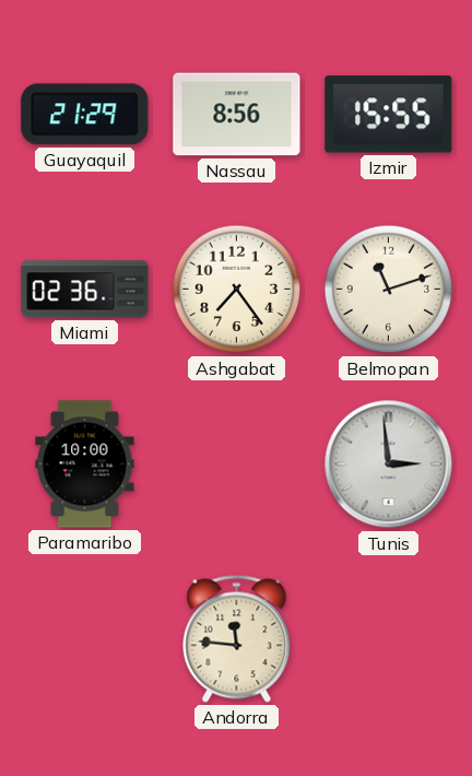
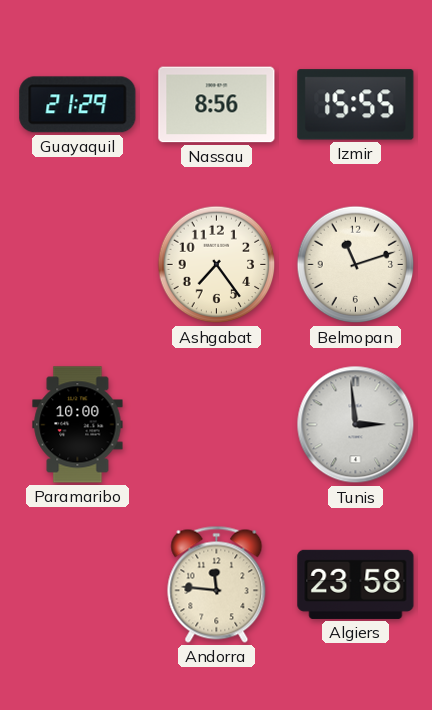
Miami: 02:36 -> none (85, 290)
Algiers: none -> 23:58 (356, 584)
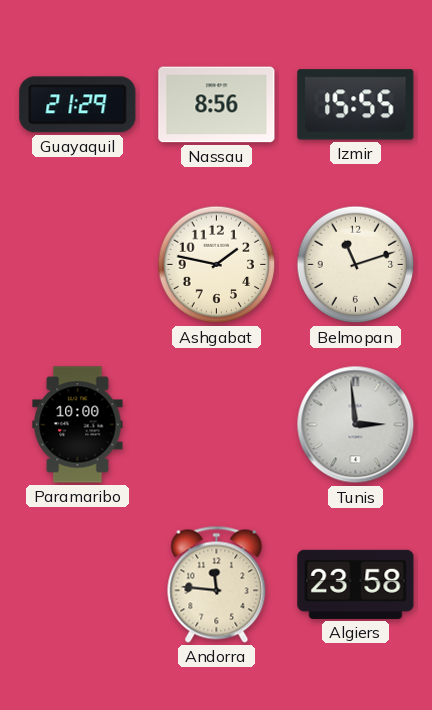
Ashgabat: 7:24 -> 1:47 (217, 265)
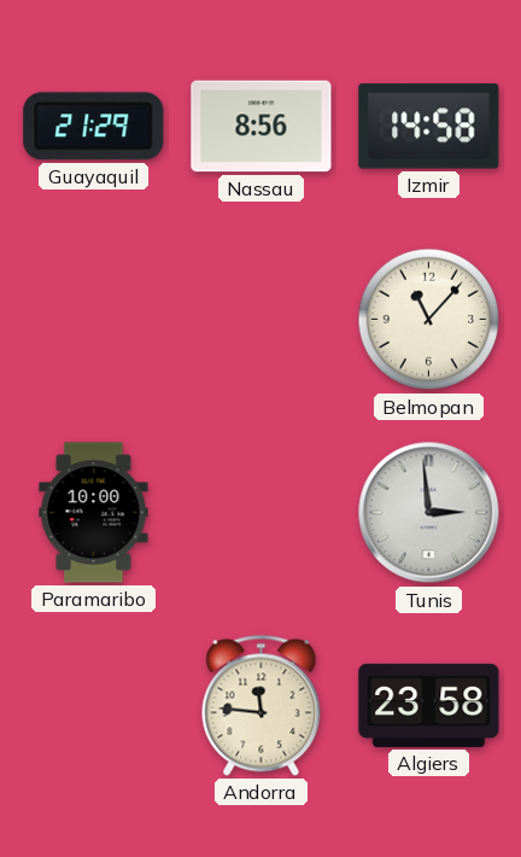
Izmir: 15:55 -> 14:58 (429, 127)
Ashgabat: 1:47 -> none (217, 265)
Belmopan: 11:12 -> 11:07 (429, 320)
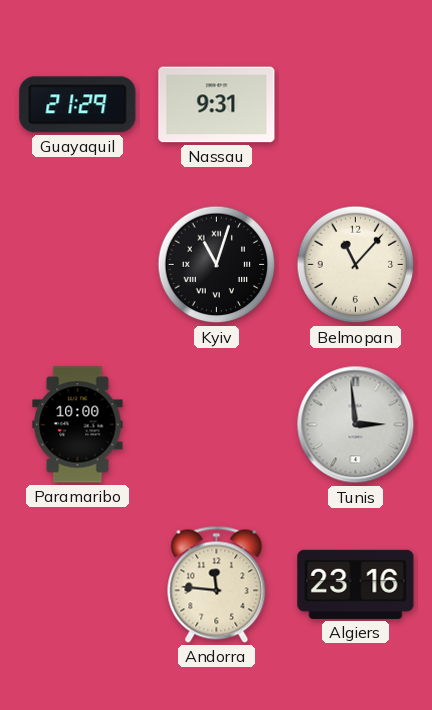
Nassau: 8:56 -> 9:31 (217, 105)
Izmir: 14:58 -> none (429, 127)
Kyiv: none -> 11:03 (217, 265)
Algiers: 23:58 -> 23:16 (356, 584)
